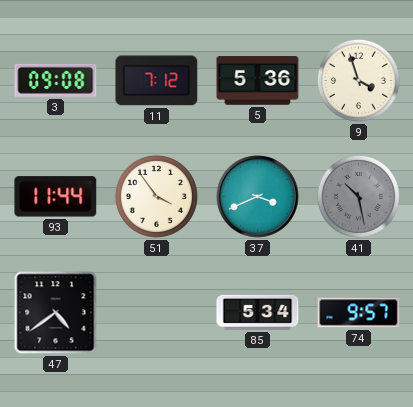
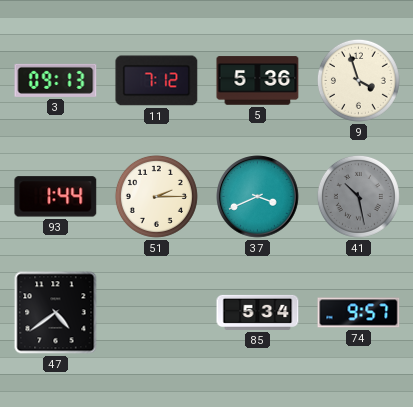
3: 09:08 -> 09:13 (56, 80)
93: 11:44 -> 1:44 (56, 197)
51: 3:54 -> 2:15 (156, 196)
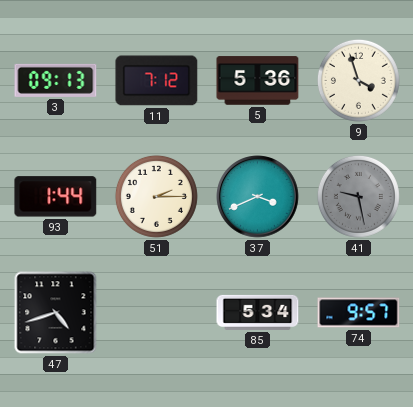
41: 10:28 -> 9:28 (358, 196)
47: 4:39 -> 4:42 (56, 313)
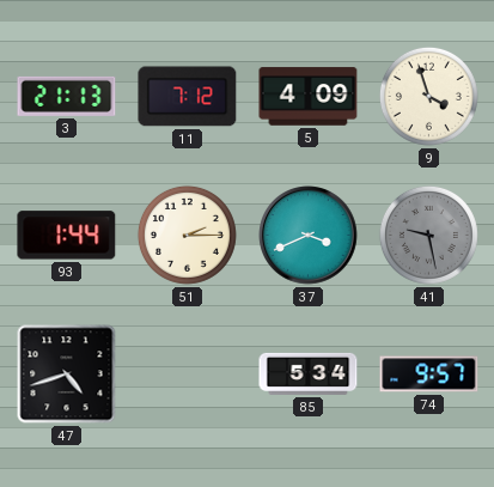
3: 09:13 -> 21:13 (67, 96)
5: 5:36 -> 4:09 (309, 97)
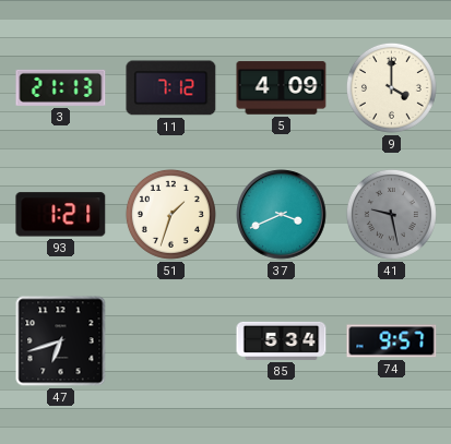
9: 3:57 -> 4:00 (391, 87)
93: 1:44 -> 1:21 (61, 215)
51: 2:15 -> 1:33 (170, 214)
47: 4:42 -> 6:42 (61, 341)
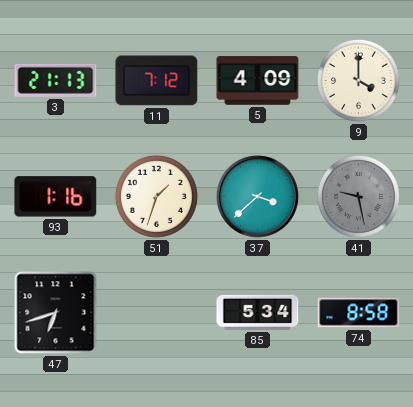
93: 1:21 -> 1:16 (56, 197)
37: 3:41 -> 3:38 (258, 197)
74: 9:57 -> 8:58 (359, 313)
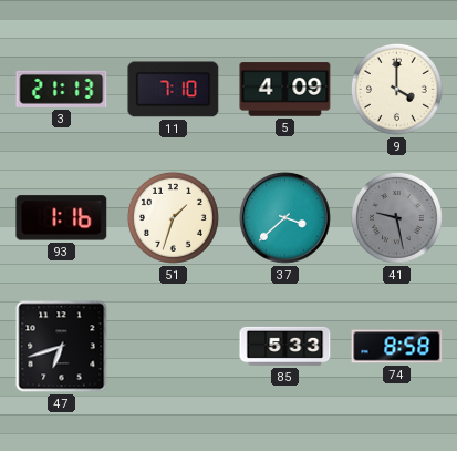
11: 7:12 -> 7:10 (174, 90)
85: 5:34 -> 5:33 (285, 346)
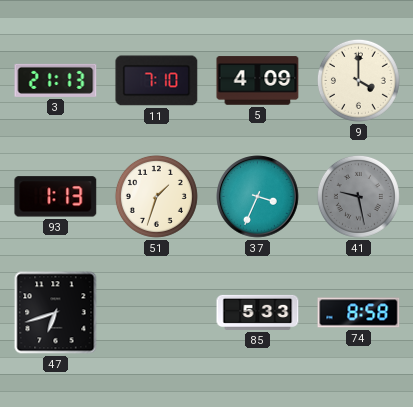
93: 1:16 -> 1:13 (56, 197)
37: 3:38 -> 3:34 (258, 197)
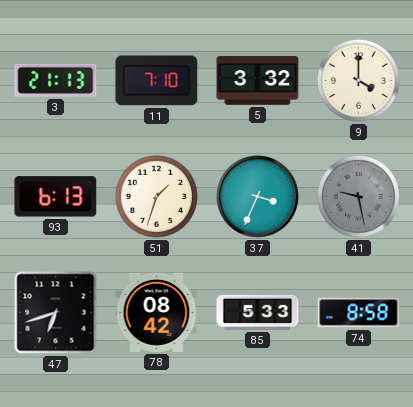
5: 4:09 -> 3:32 (258, 81)
93: 1:13 -> 6:13 (56, 197)
78: none -> 08:42 (157, 312)
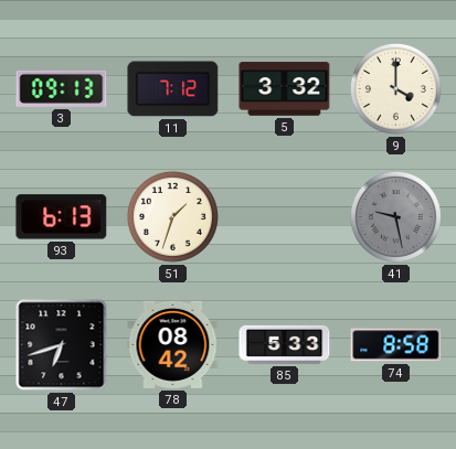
3: 21:13 -> 09:13 (62, 88)
11: 7:10 -> 7:12 (173, 89)
37: 3:34 -> none (258, 197)
